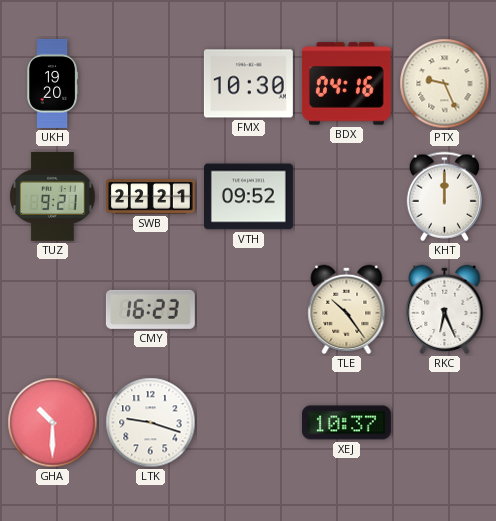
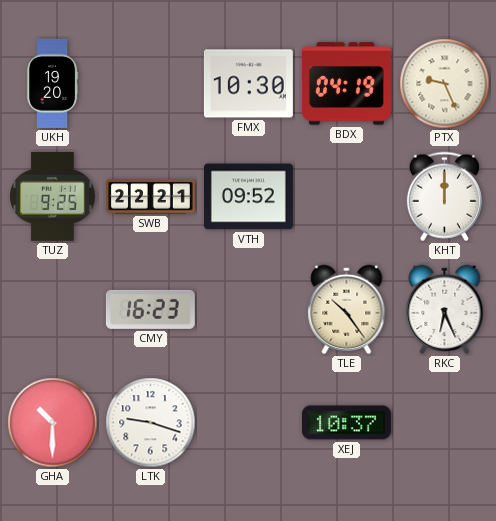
BDX: 04:16 -> 04:19 (346, 84)
TUZ: 9:21 -> 9:25 (53, 196)
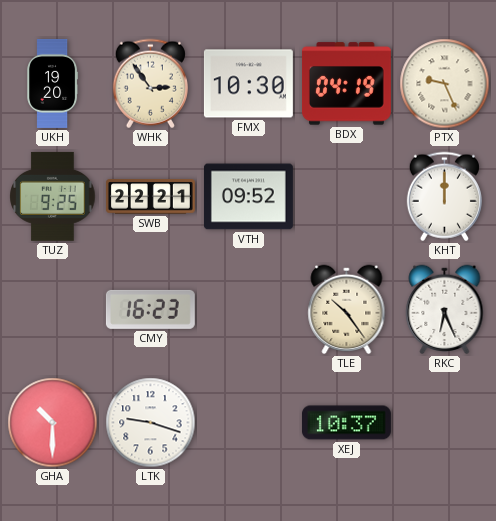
WHK: none -> 2:54 (150, 84)
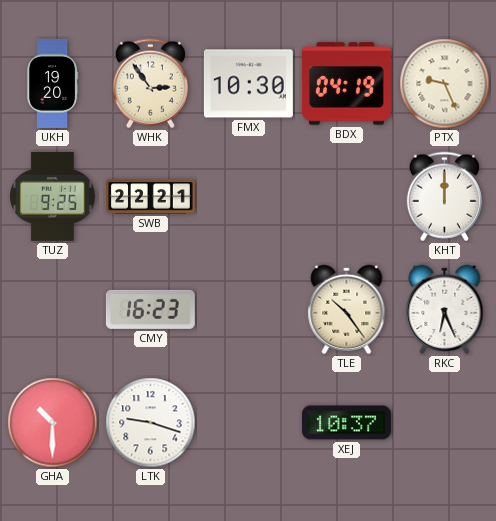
VTH: 09:52 -> none (248, 197)
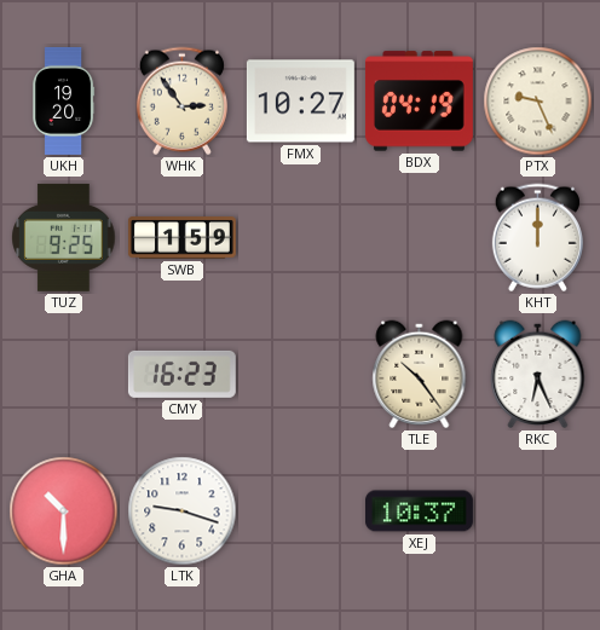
FMX: 10:30 -> 10:27 (300, 102)
SWB: 22:21 -> 1:59 (183, 238)
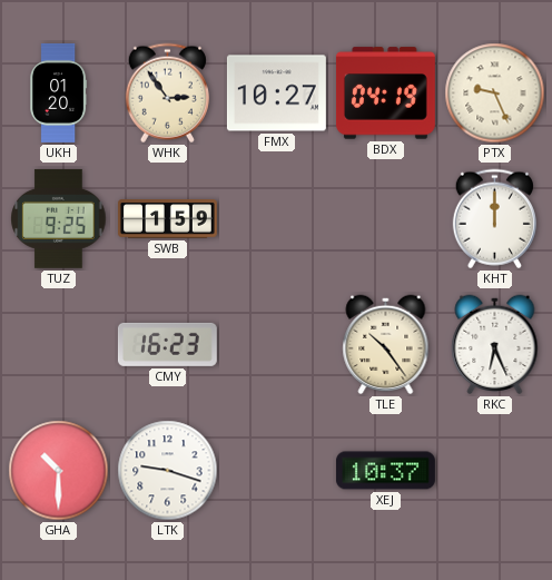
UKH: 19:20 -> 01:20 (59, 92)
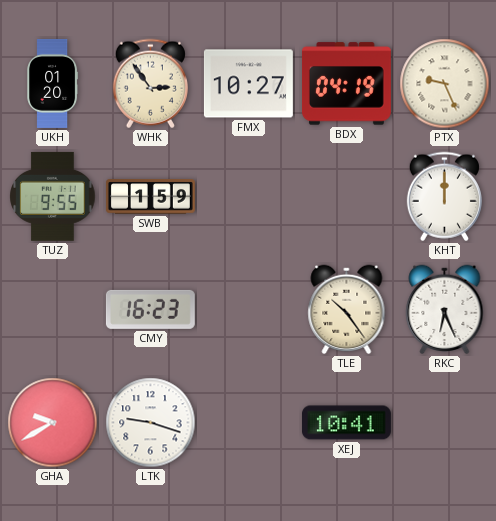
TUZ: 9:25 -> 9:55 (53, 196)
GHA: 10:30 -> 9:40 (53, 423)
XEJ: 10:37 -> 10:41 (346, 423)
